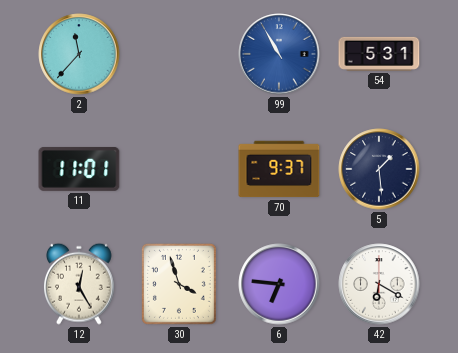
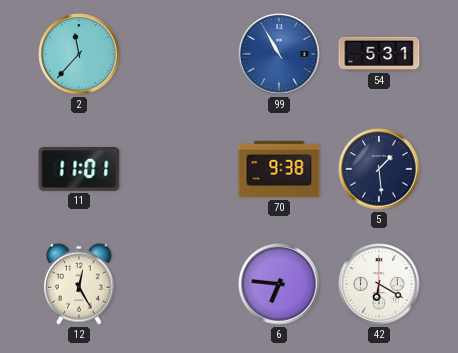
70: 9:37 -> 9:38 (279, 169)
30: 3:57 -> none (179, 284)
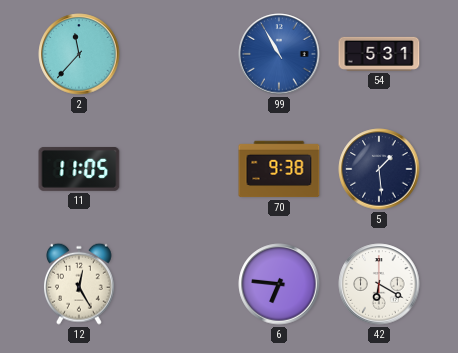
11: 11:01 -> 11:05 (79, 169)
